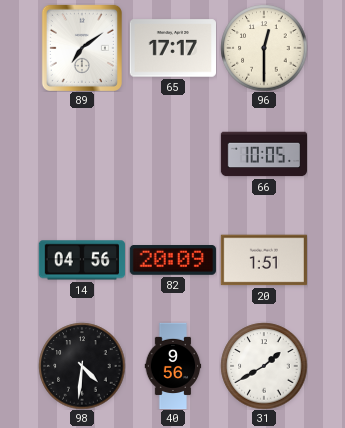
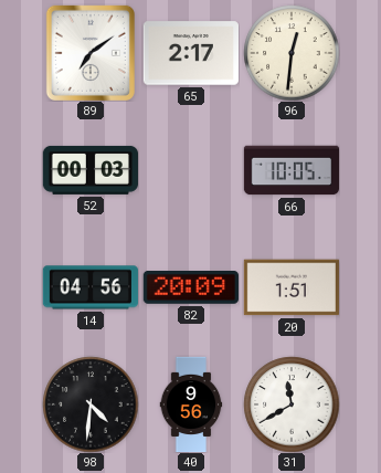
65: 17:17 -> 2:17 (190, 53)
96: 12:30 -> 12:31 (292, 53)
52: none -> 00:03 (89, 170)
31: 1:40 -> 11:40 (292, 404)
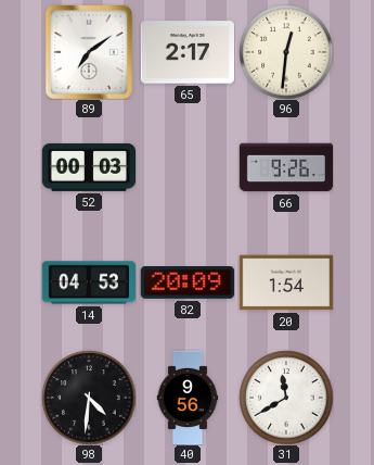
66: 10:05 -> 9:26 (285, 167)
14: 04:56 -> 04:53 (89, 282)
20: 1:51 -> 1:54 (286, 282)
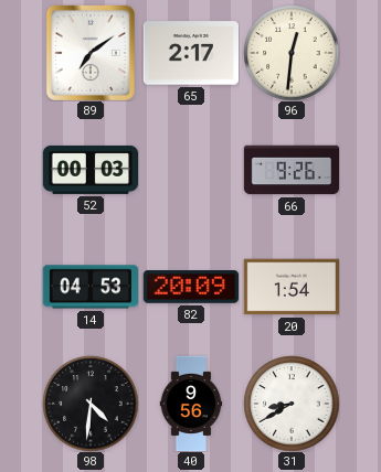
31: 11:40 -> 8:40 (292, 404)
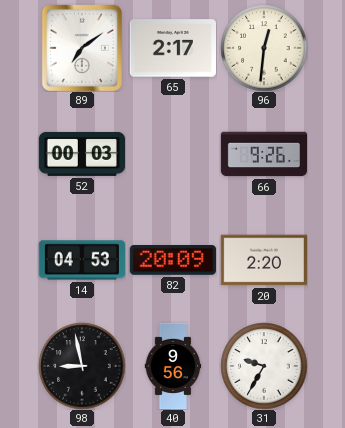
20: 1:54 -> 2:20 (264, 260)
98: 4:31 -> 8:58 (82, 366)
31: 8:40 -> 9:35 (264, 366)
